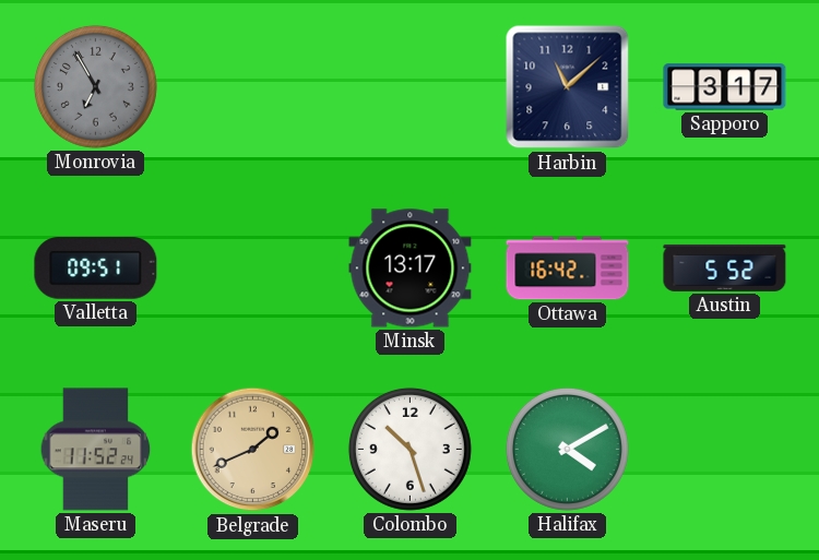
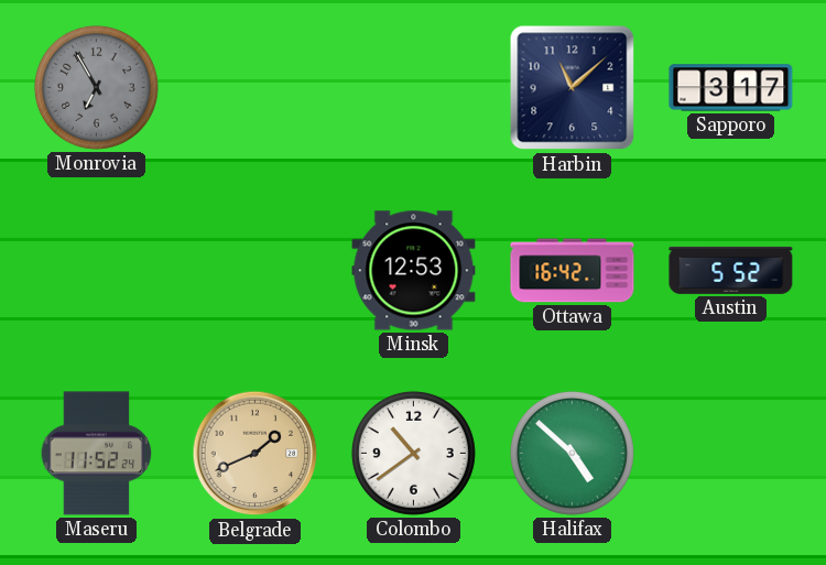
Valletta: 09:51 -> none (96, 269)
Minsk: 13:17 -> 12:53 (414, 271)
Colombo: 10:27 -> 10:39 (413, 453)
Halifax: 4:10 -> 4:52 (572, 453)
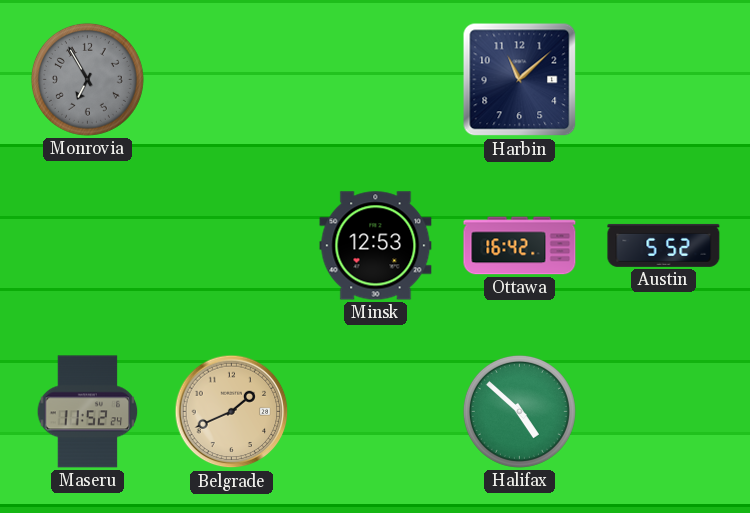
Sapporo: 3:17 -> none (731, 88)
Colombo: 10:39 -> none (413, 453)
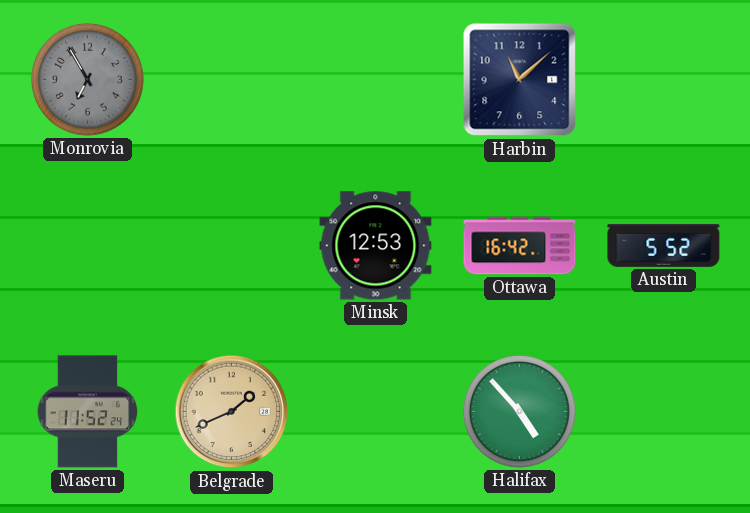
Halifax: 4:52 -> 4:53 (519, 411)
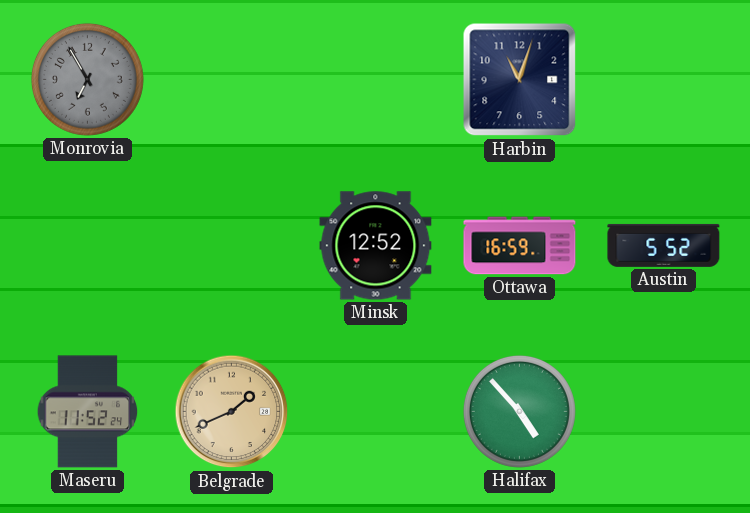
Harbin: 11:08 -> 11:03 (520, 80)
Minsk: 12:53 -> 12:52 (376, 246)
Ottawa: 16:42 -> 16:59 (520, 246)
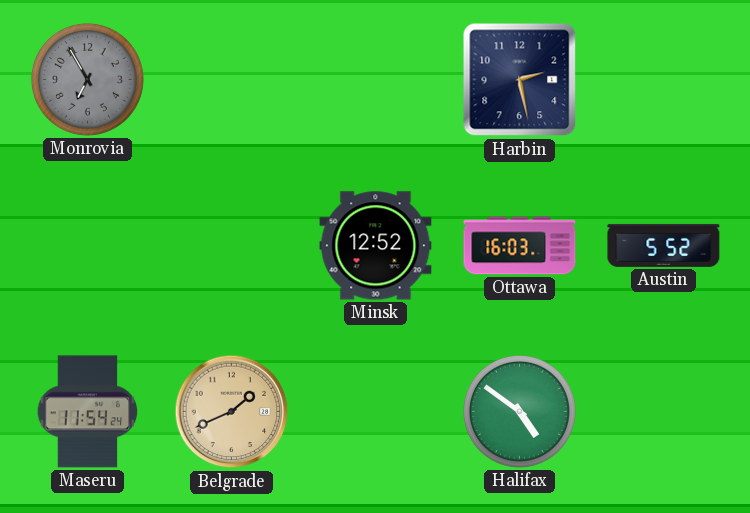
Harbin: 11:03 -> 2:28 (520, 80)
Ottawa: 16:59 -> 16:03 (520, 246)
Maseru: 11:52 -> 11:54 (88, 412)
Halifax: 4:53 -> 4:51 (519, 411)
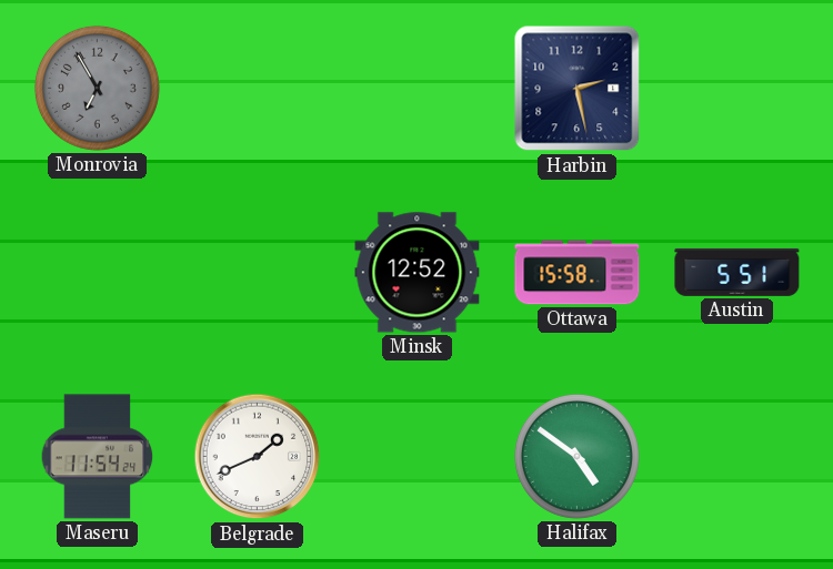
Ottawa: 16:03 -> 15:58 (578, 273)
Austin: 5:52 -> 5:51 (737, 272)
Belgrade dial: champagne -> white (258, 457)
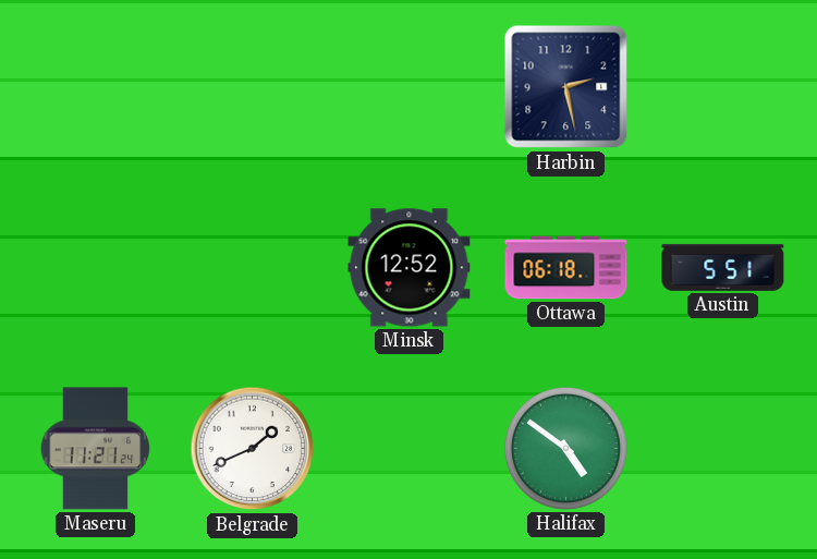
Monrovia: 6:55 -> none (97, 88)
Ottawa: 15:58 -> 06:18 (566, 268)
Maseru: 11:54 -> 11:21 (96, 449)
